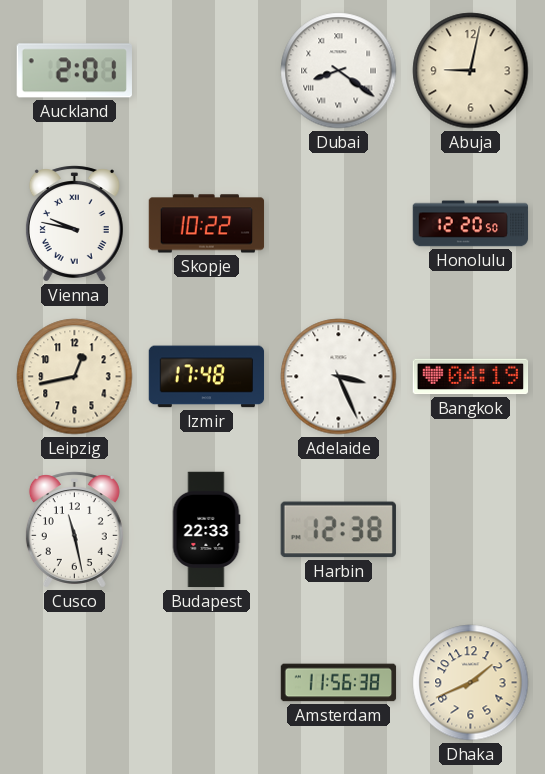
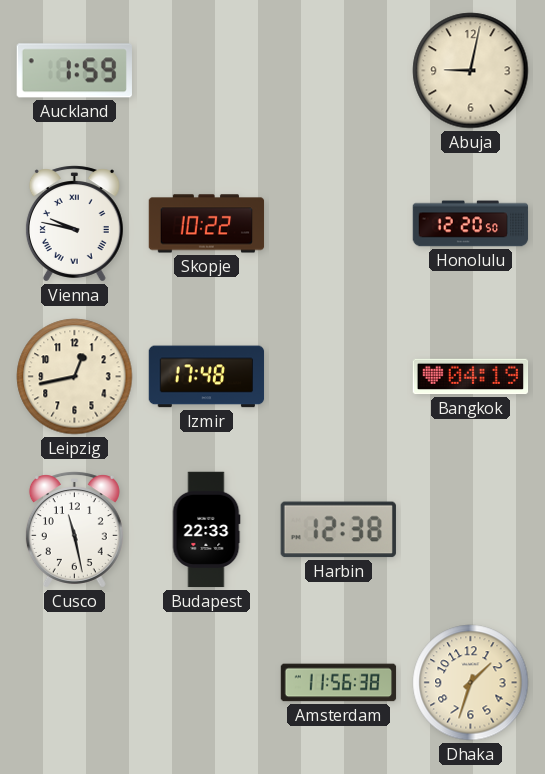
Auckland: 2:01 -> 1:59 (74, 71)
Dubai: 8:21 -> none (339, 71)
Adelaide: 3:26 -> none (339, 377)
Dhaka: 1:41 -> 1:33 (471, 683)
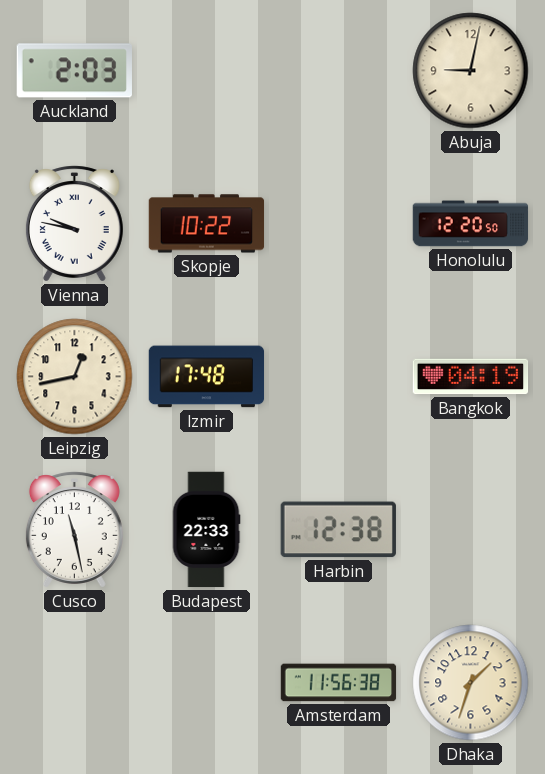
Auckland: 1:59 -> 2:03 (74, 71)
